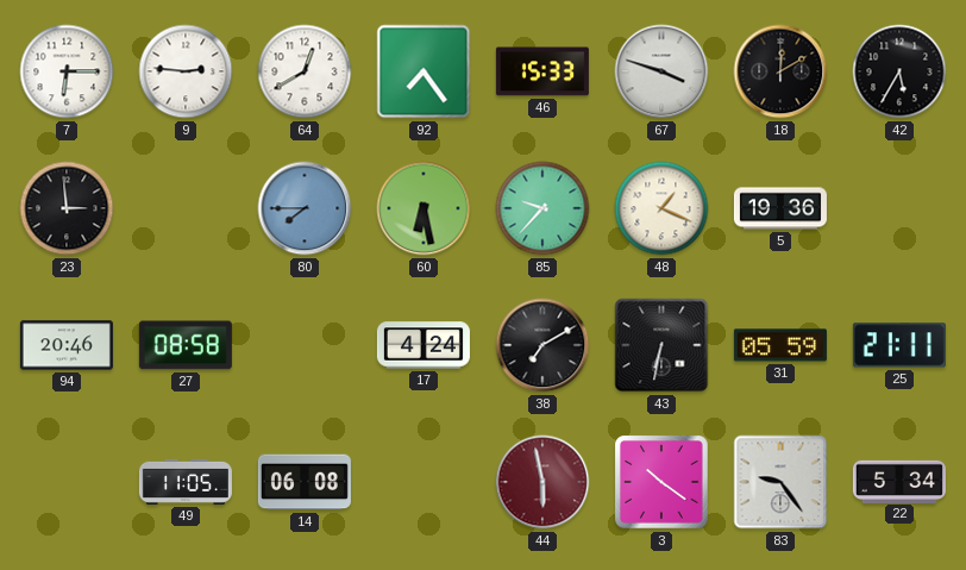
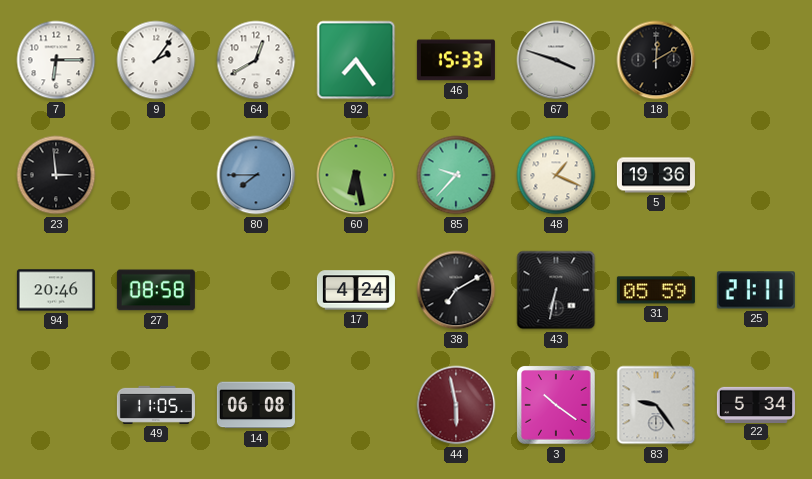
9: 2:46 -> 2:06 (156, 60)
42: 5:35 -> none (899, 71)
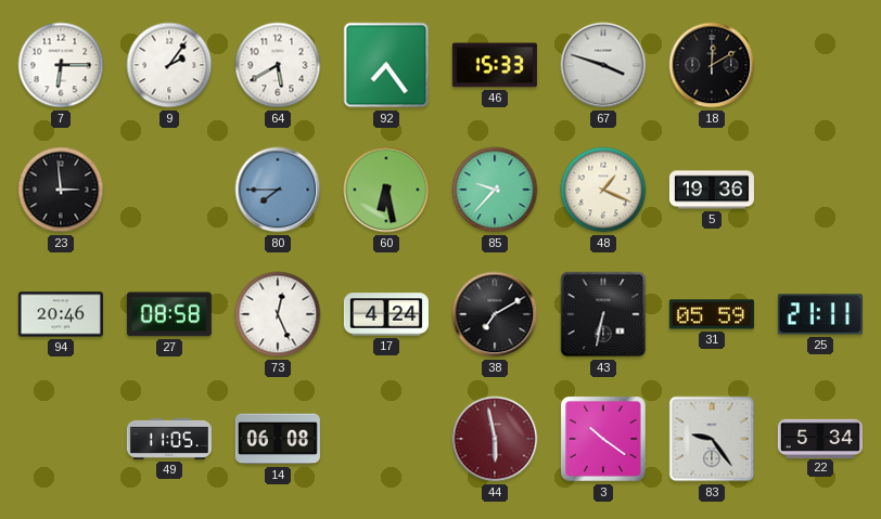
64: 12:40 -> 5:40 (278, 65)
73: none -> 12:26 (278, 314)
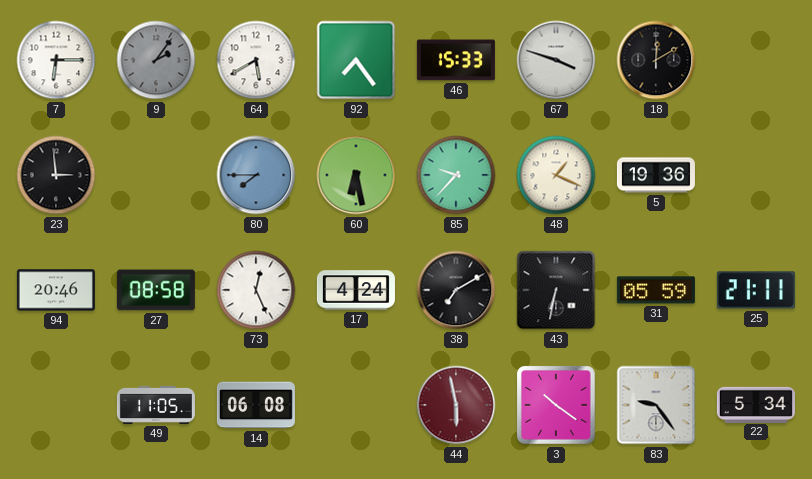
9 dial: white -> grey (156, 60)
